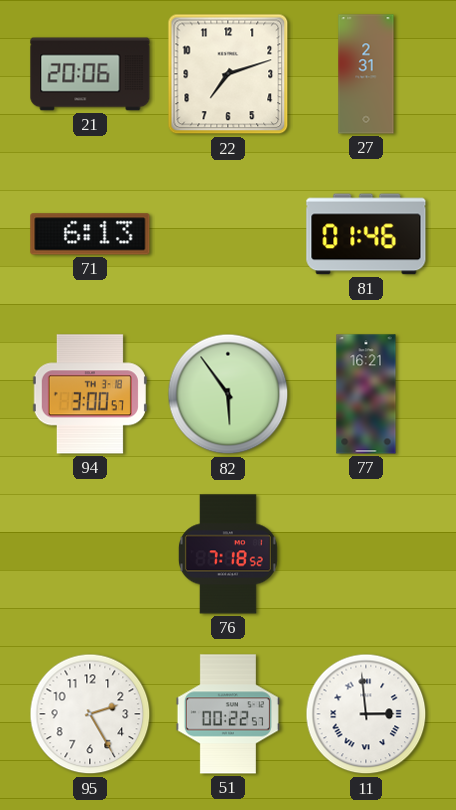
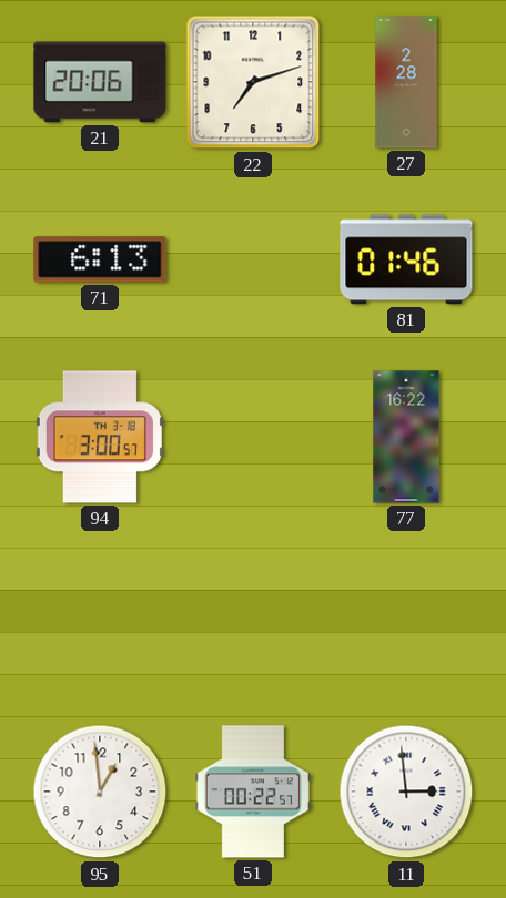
27: 2:31 -> 2:28 (406, 82)
82: 5:54 -> none (228, 394)
77: 16:21 -> 16:22 (406, 437)
76: 7:18 -> none (228, 554)
95: 2:25 -> 12:59 (100, 792)
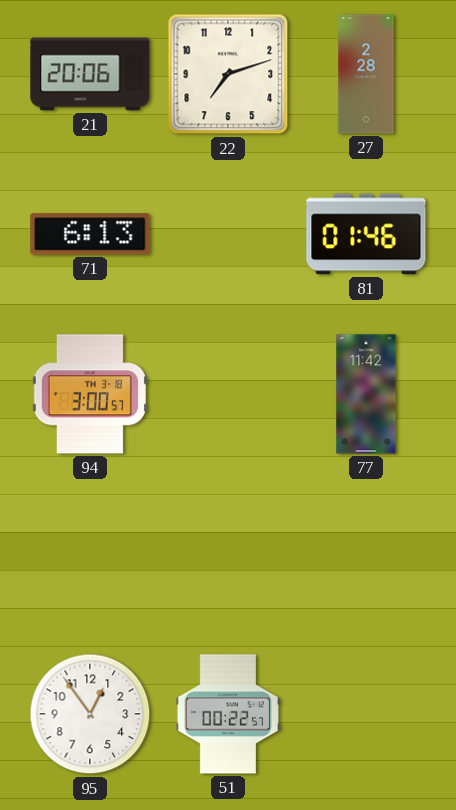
77: 16:22 -> 11:42 (366, 394)
95: 12:59 -> 12:54 (90, 714)
11: 2:59 -> none (406, 792)
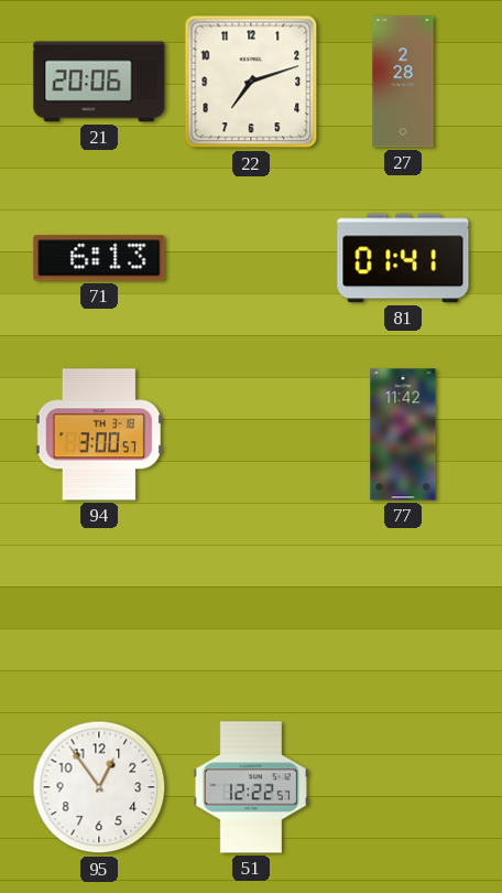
81: 01:46 -> 01:41 (403, 258)
51: 00:22 -> 12:22 (251, 787)
